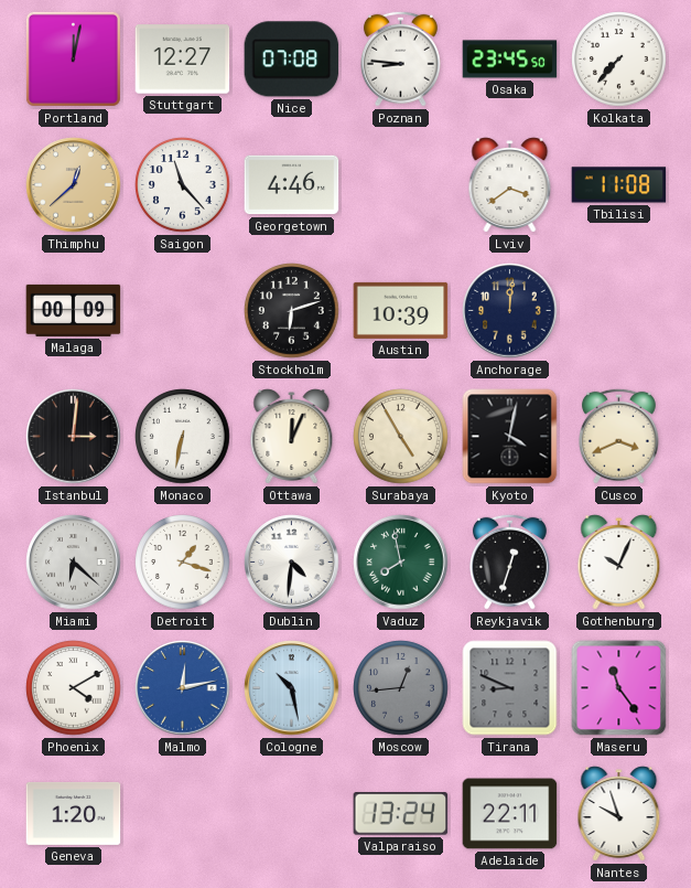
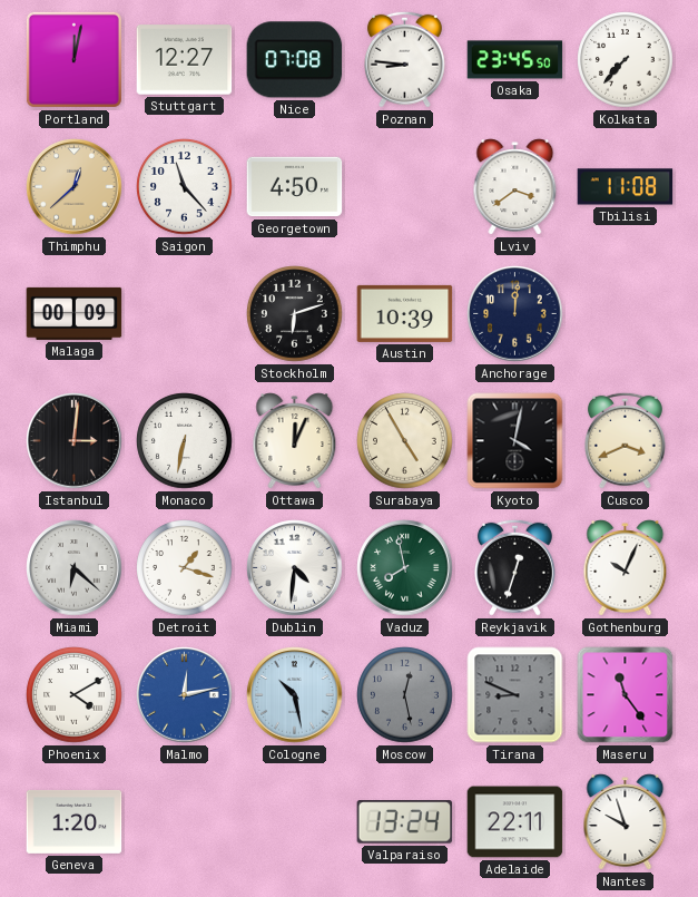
Georgetown: 4:46 -> 4:50 (295, 187)
Moscow: 12:44 -> 12:28 (405, 695)
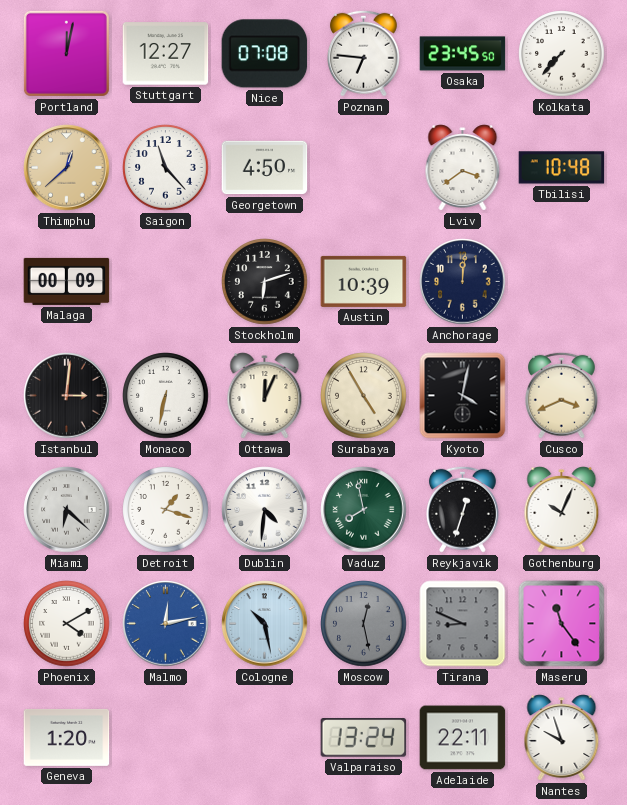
Poznan: 8:46 -> 6:46 (363, 53)
Tbilisi: 11:08 -> 10:48 (562, 168)
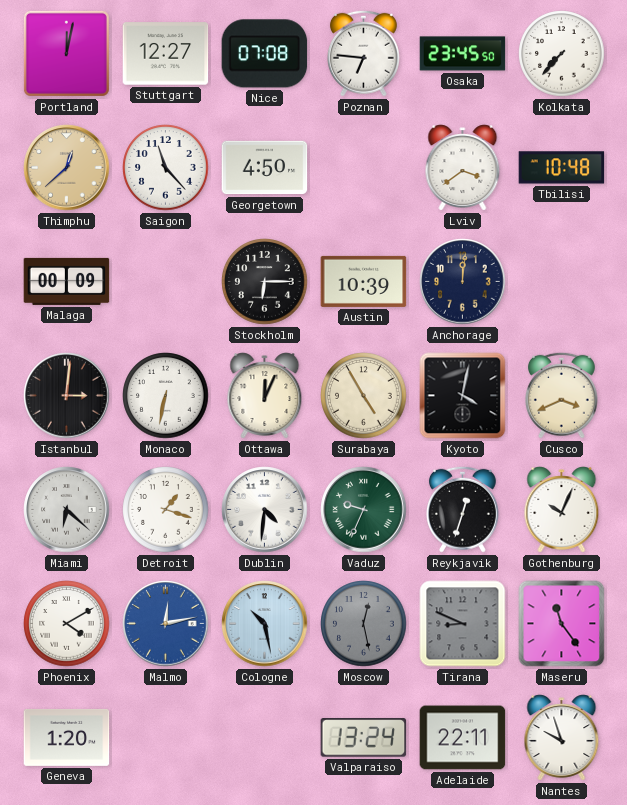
Stockholm: 6:12 -> 6:15 (265, 282)
Vaduz: 7:58 -> 9:34 (364, 510)
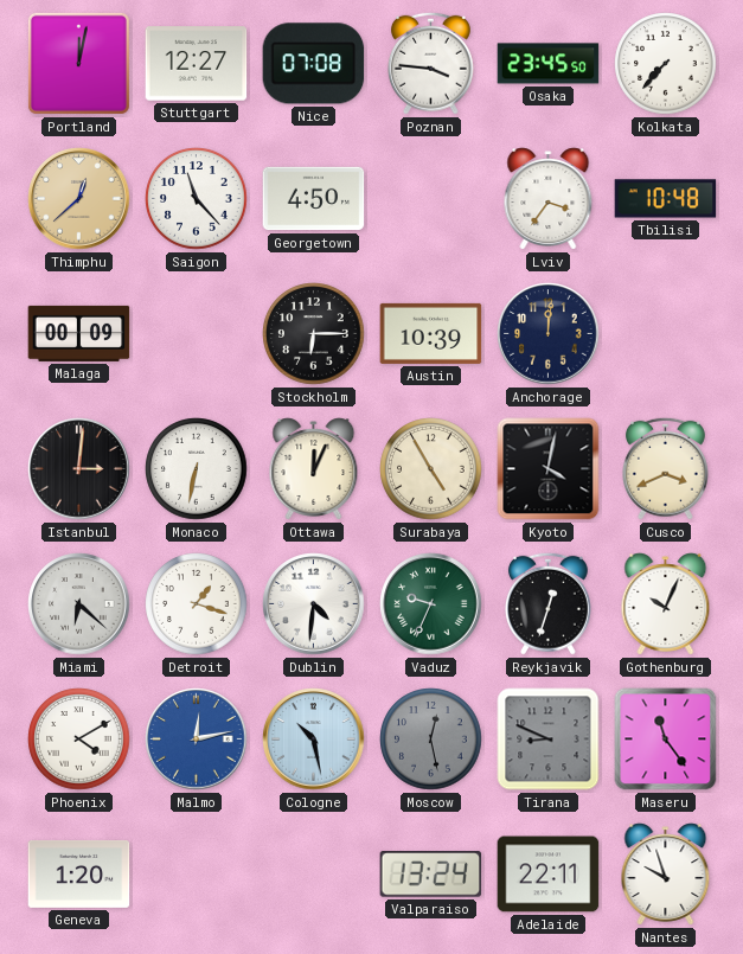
Poznan: 6:46 -> 3:46 (430, 63)
Lviv: 3:39 -> 3:36 (549, 199)
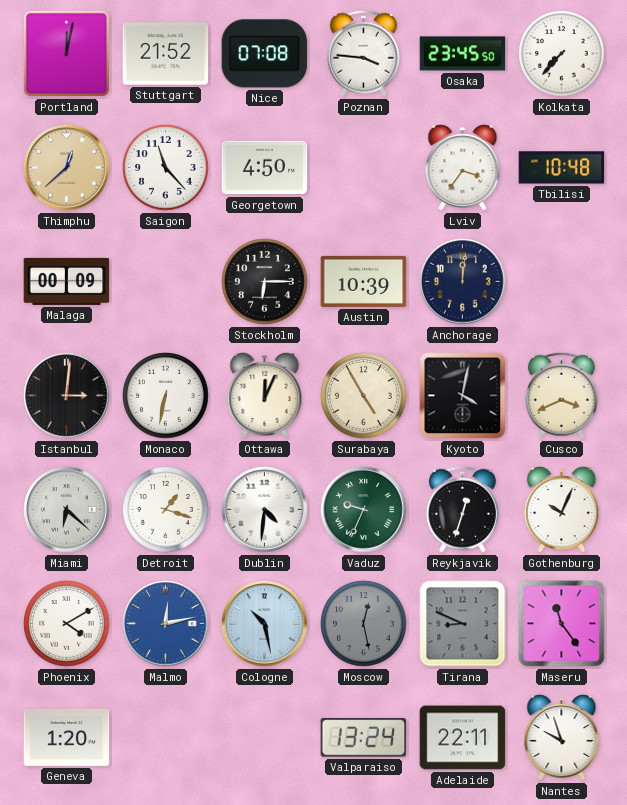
Stuttgart: 12:27 -> 21:52 (166, 54)
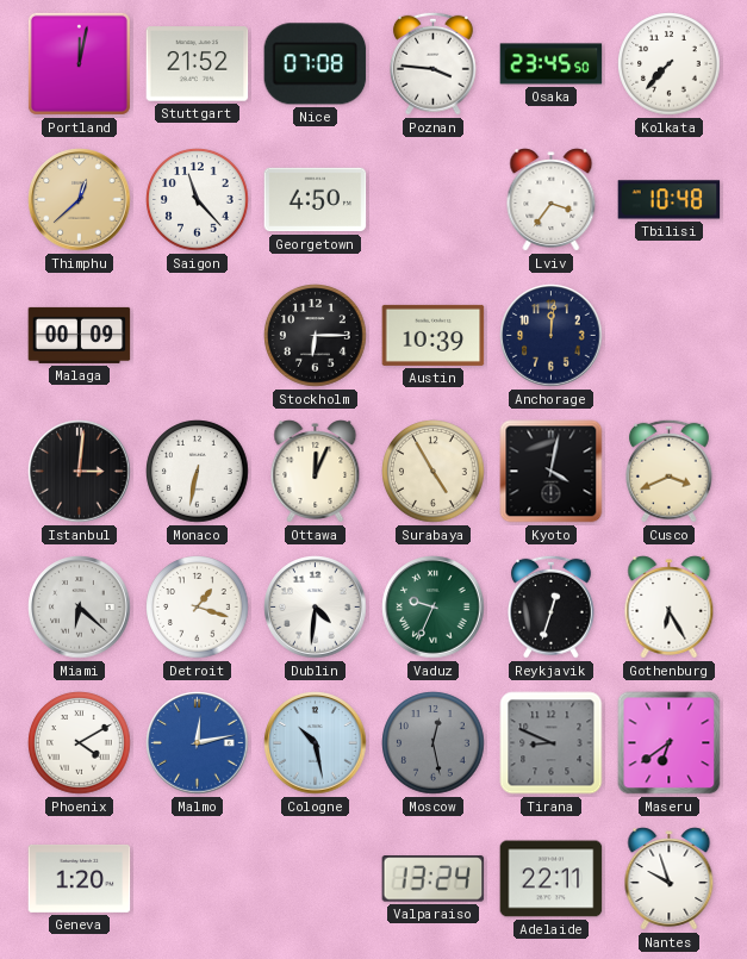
Gothenburg: 10:04 -> 6:25 (670, 608)
Maseru: 11:24 -> 6:39 (670, 743)
